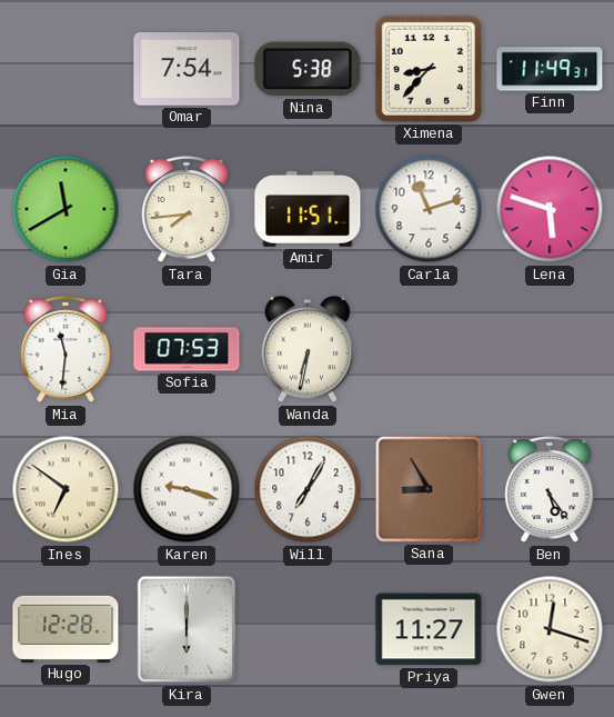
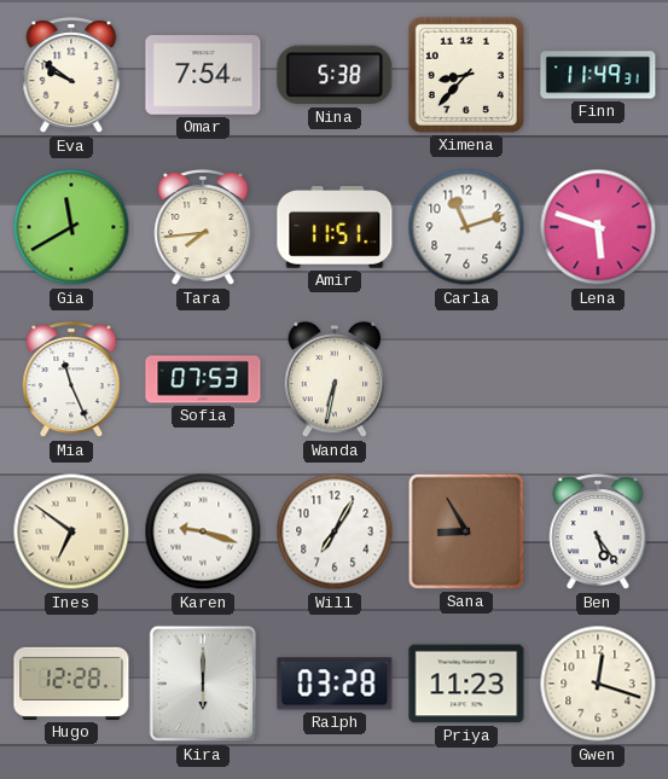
Eva: none -> 9:51 (71, 76)
Mia: 11:31 -> 11:26 (71, 380)
Ralph: none -> 03:28 (335, 684)
Priya: 11:27 -> 11:23 (466, 684)
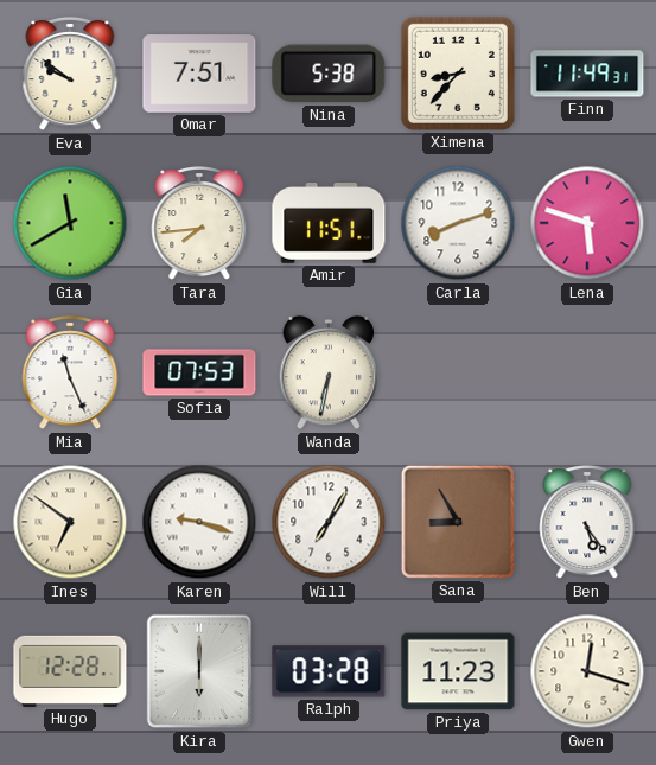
Omar: 7:54 -> 7:51 (199, 74)
Carla: 11:12 -> 8:12 (458, 223)
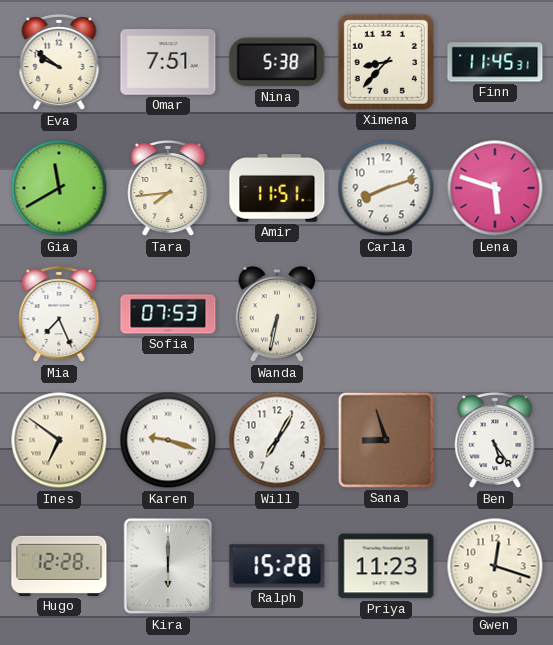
Finn: 11:49 -> 11:45 (495, 62)
Mia: 11:26 -> 7:26 (59, 315)
Sana: 8:55 -> 8:57 (386, 440)
Ralph: 03:28 -> 15:28 (277, 566)
